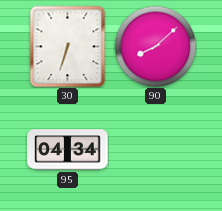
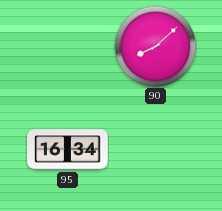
30: 6:33 -> none (68, 46)
95: 04:34 -> 16:34 (68, 150)
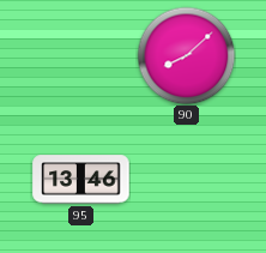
95: 16:34 -> 13:46 (81, 180)
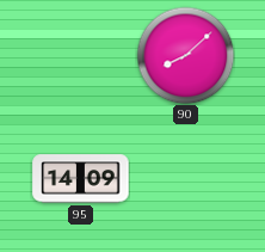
95: 13:46 -> 14:09 (81, 179)
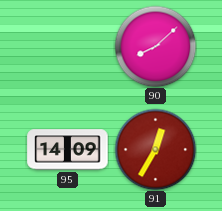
91: none -> 12:35 (155, 149)
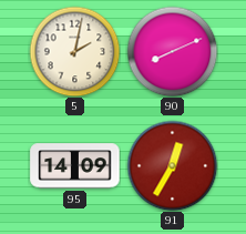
5: none -> 2:02 (74, 51)
90: 8:08 -> 8:11 (172, 51)
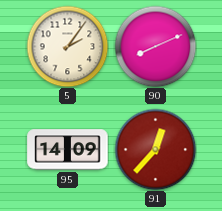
5: 2:02 -> 2:06 (67, 46)
91: 12:35 -> 12:37 (155, 149)
